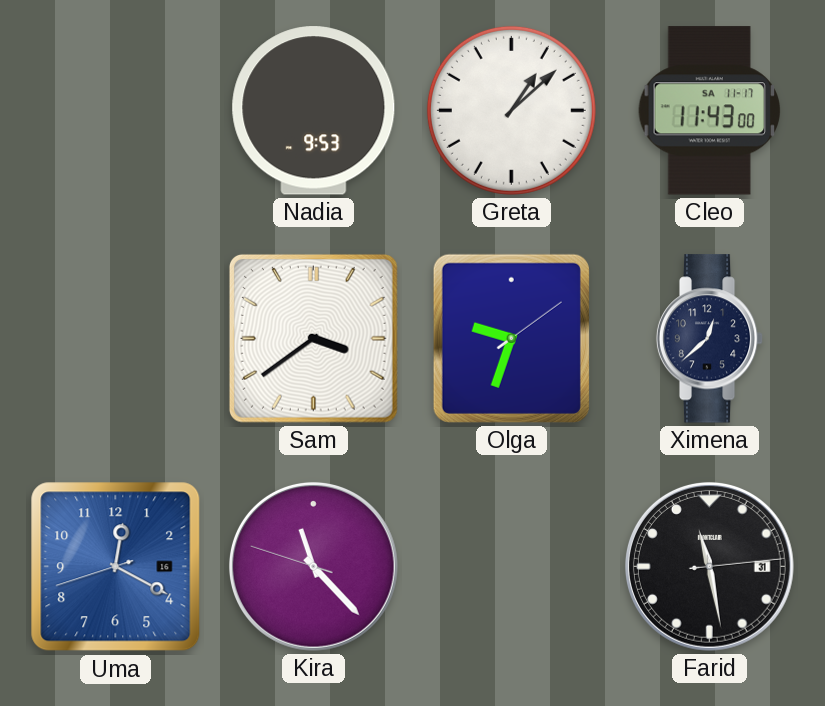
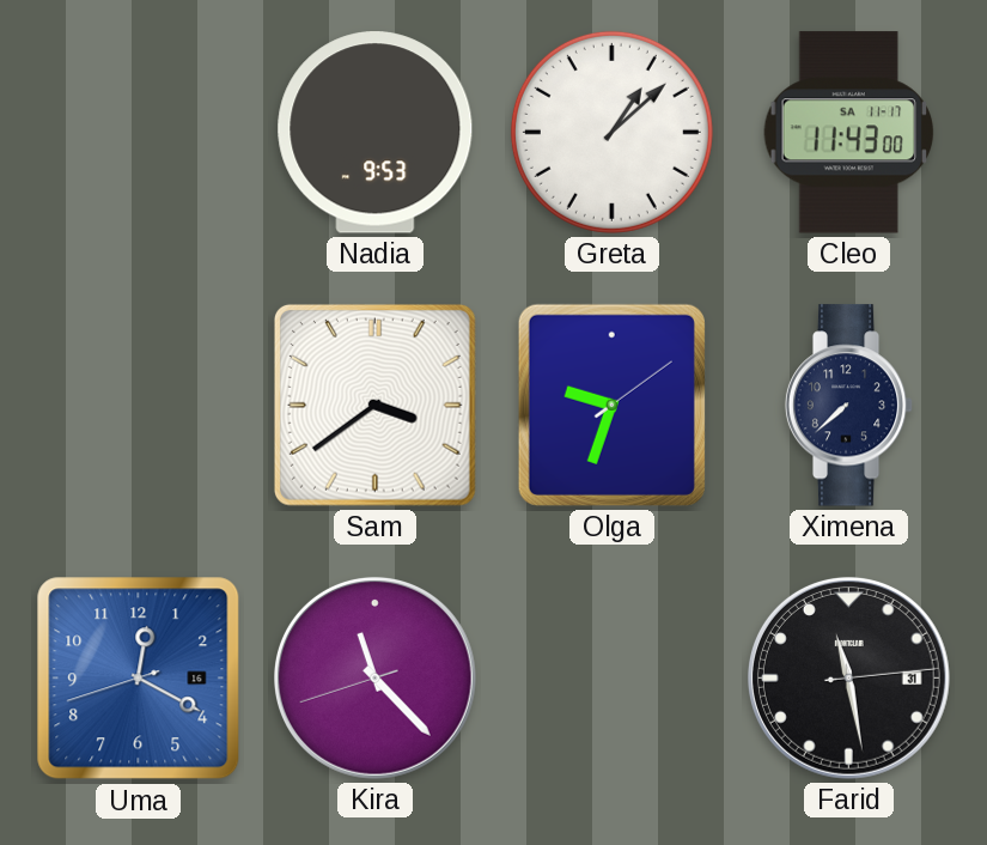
Ximena: 12:38 -> 7:38 (849, 406)
Kira: 11:22:48 -> 11:22:42 (374, 677)
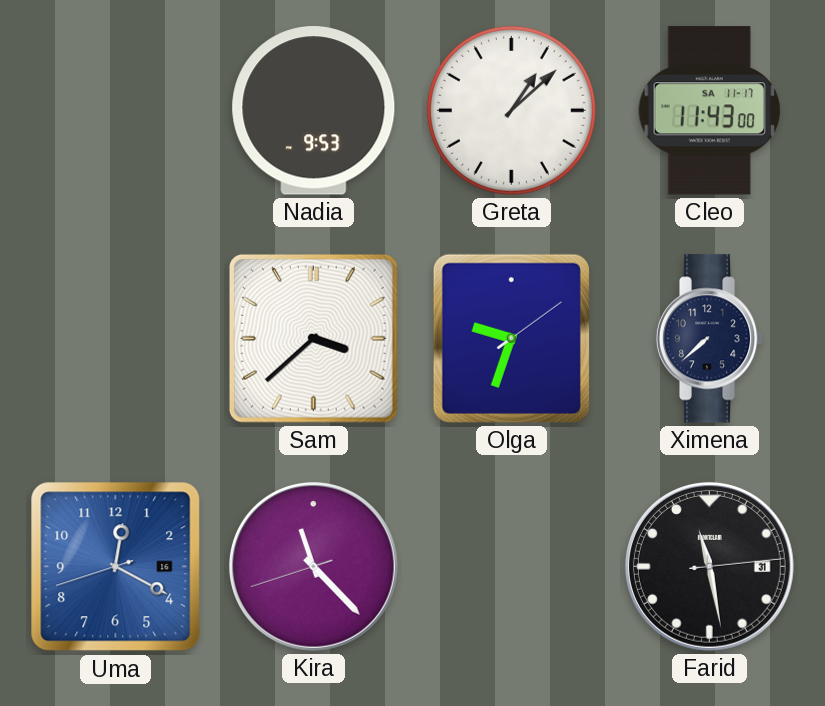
Sam: 3:39 -> 3:38 (313, 338)
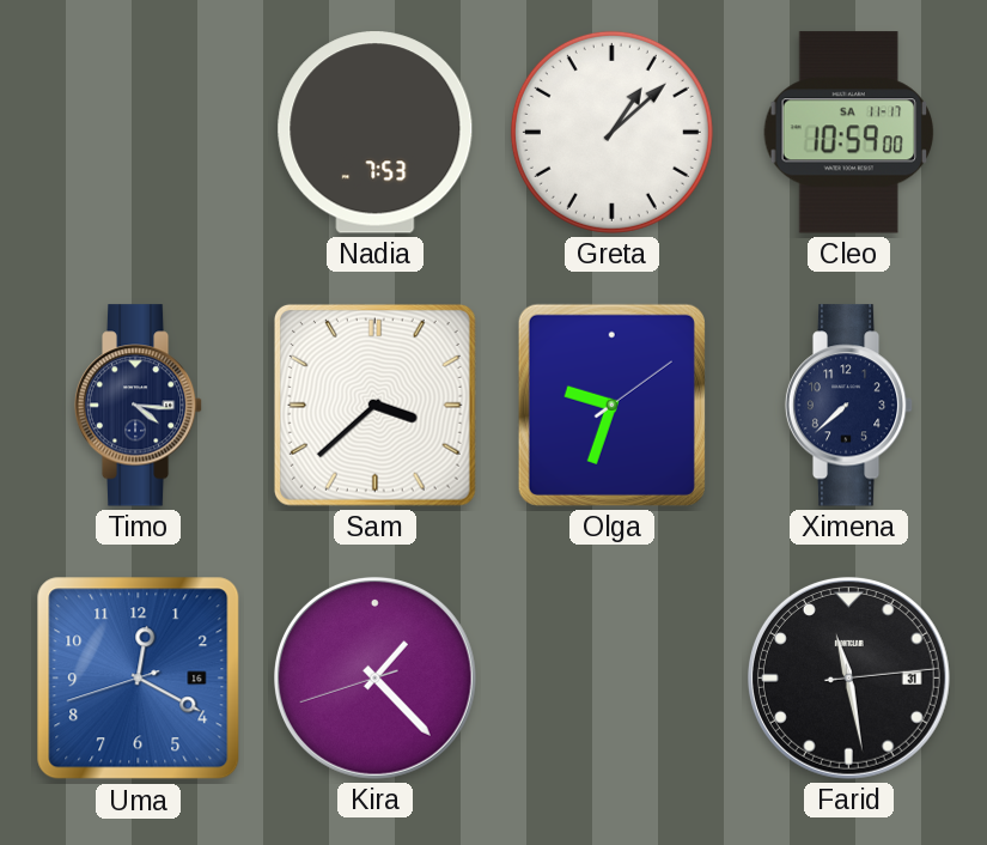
Nadia: 9:53 -> 7:53 (376, 133)
Cleo: 11:43 -> 10:59 (849, 133)
Timo: none -> 4:16 (139, 406)
Kira: 11:22 -> 1:22 (374, 677)
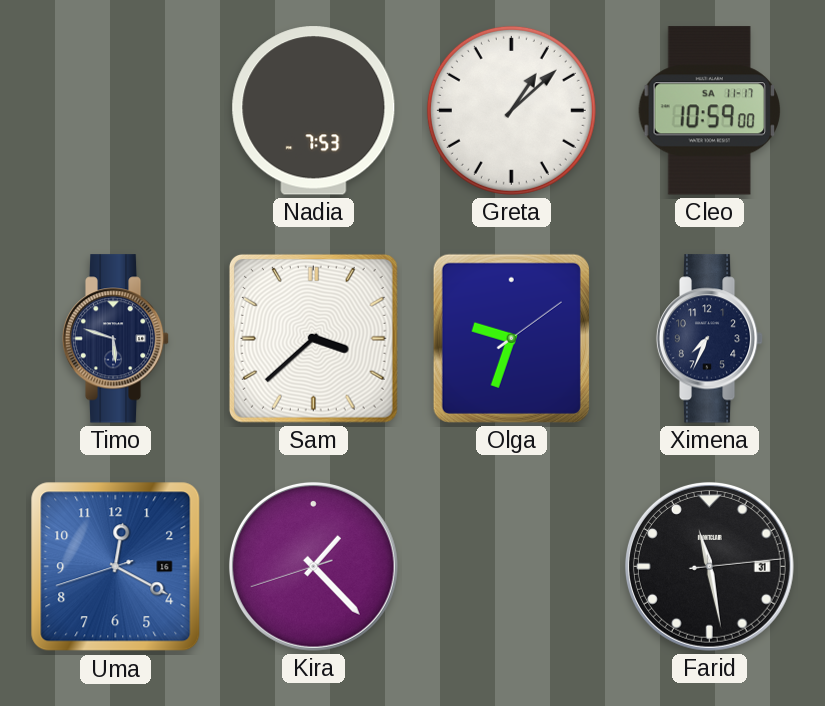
Timo: 4:16 -> 5:48 (116, 339)
Ximena: 7:38 -> 7:34 (710, 339)
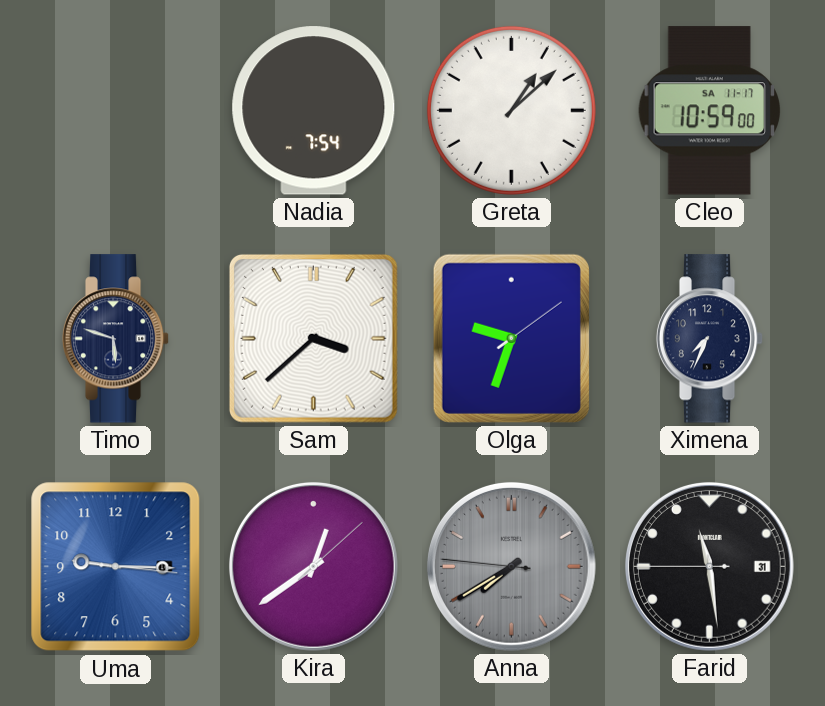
Nadia: 7:53 -> 7:54 (314, 111)
Uma: 12:19 -> 9:15 (116, 567)
Kira: 1:22 -> 12:39 (313, 566)
Anna: none -> 7:39 (511, 566)
Farid: 11:28:14 -> 11:28:45 (709, 566)
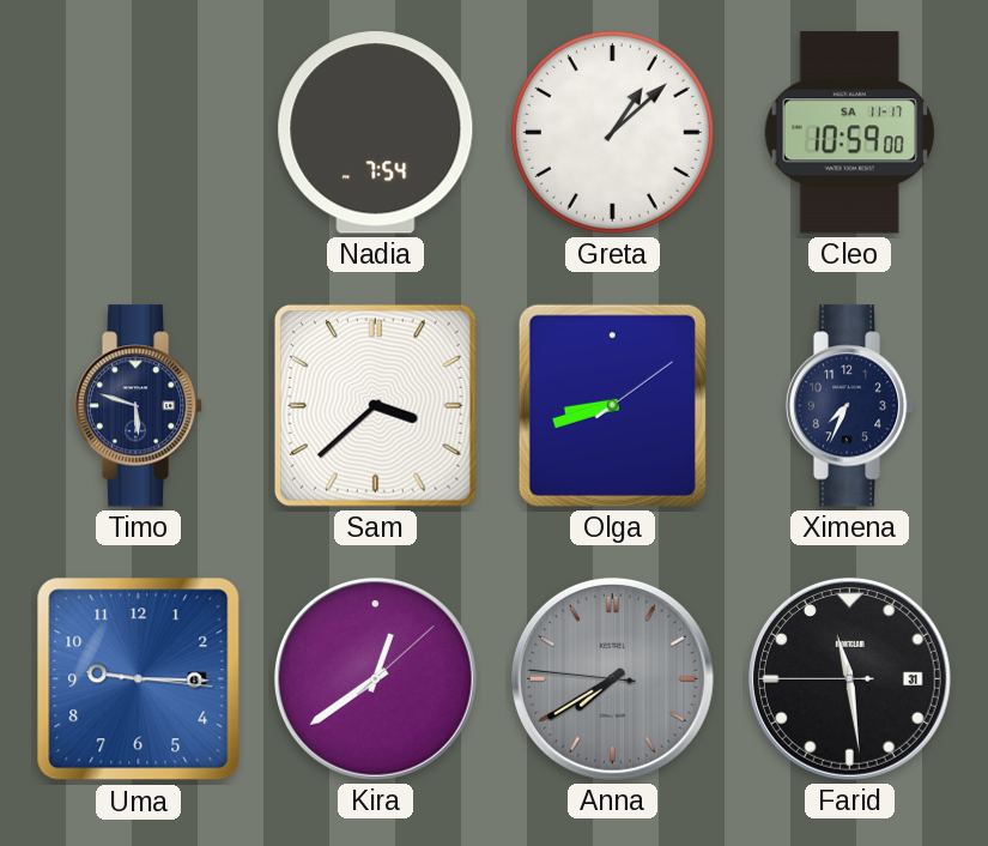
Olga: 9:33 -> 8:42 (612, 405)
